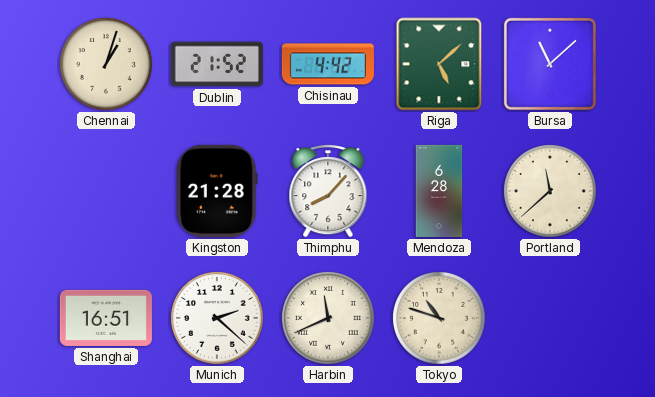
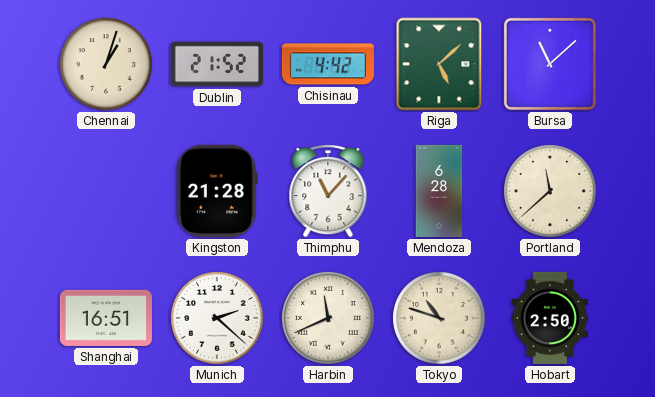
Thimphu: 8:07 -> 11:07 (328, 192)
Hobart: none -> 2:50 (550, 318)
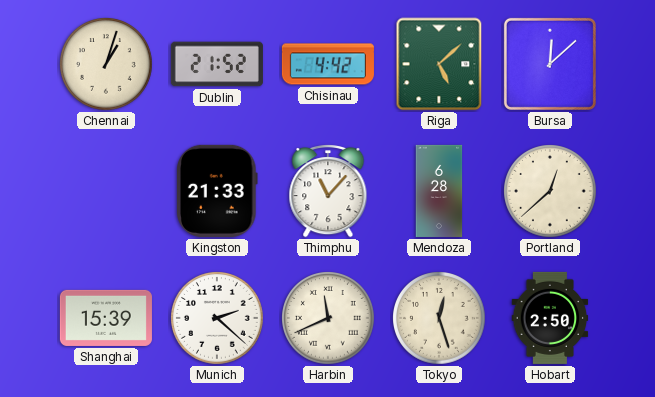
Bursa: 11:08 -> 12:08 (550, 64)
Kingston: 21:28 -> 21:33 (218, 191)
Portland: 11:38 -> 12:38 (551, 192)
Shanghai: 16:51 -> 15:39 (106, 318)
Tokyo: 10:48 -> 12:27 (440, 319)
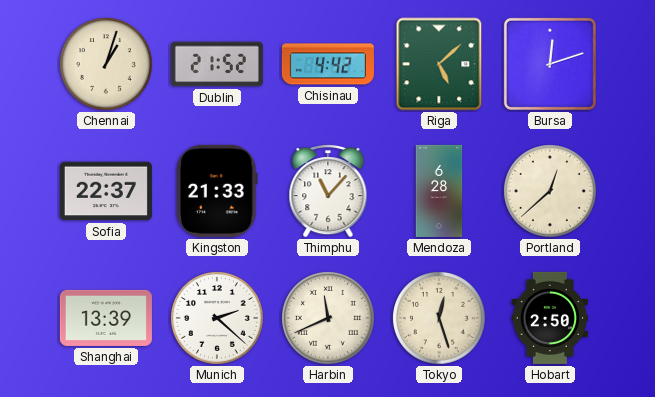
Bursa: 12:08 -> 12:12 (550, 64)
Sofia: none -> 22:37 (106, 191)
Shanghai: 15:39 -> 13:39 (106, 318)
